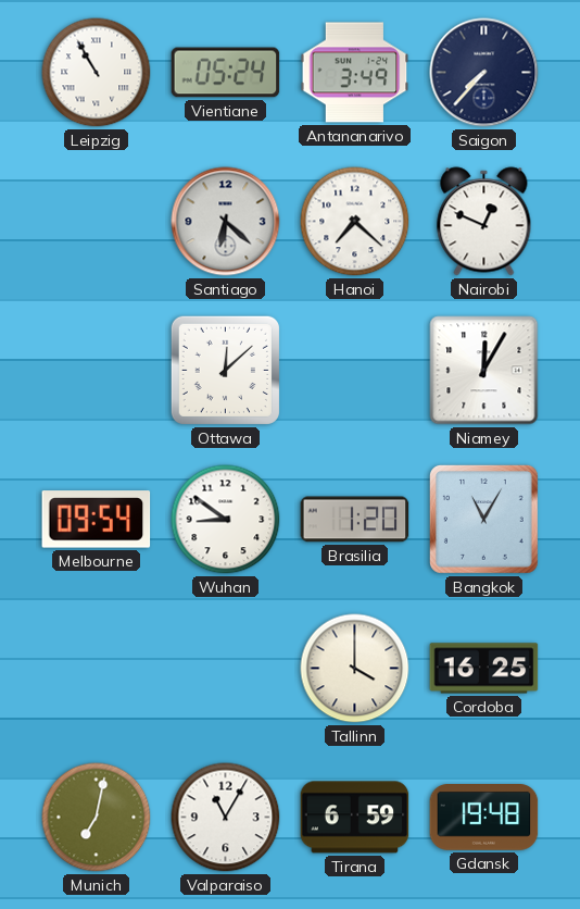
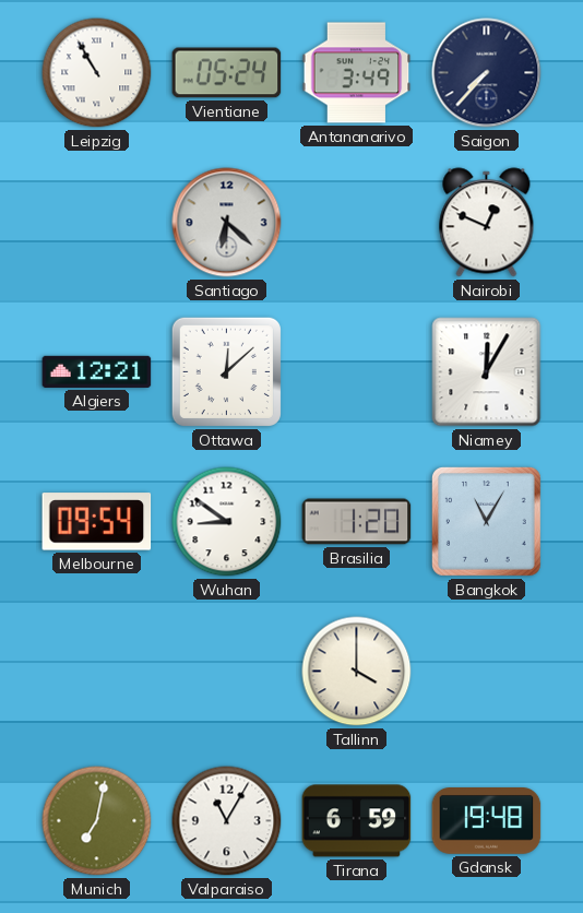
Hanoi: 7:22 -> none (355, 222)
Algiers: none -> 12:21 (97, 371)
Cordoba: 16:25 -> none (484, 669)
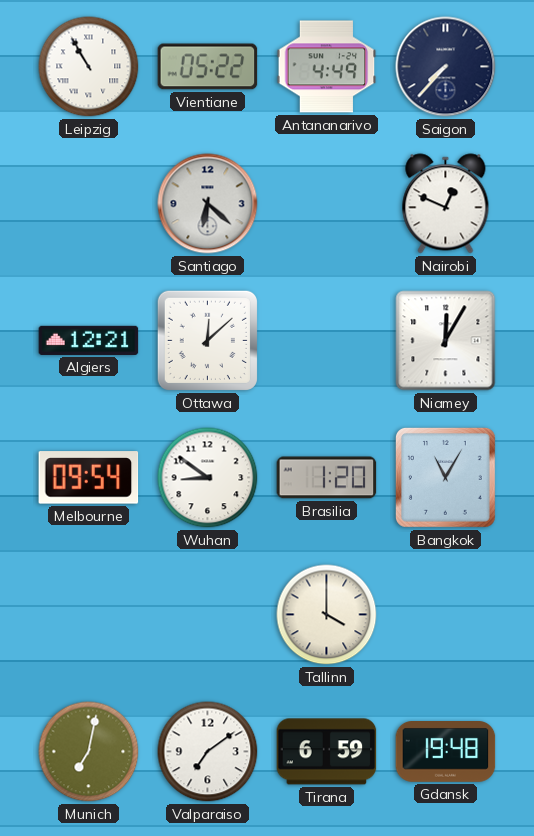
Vientiane: 05:24 -> 05:22 (208, 67)
Antananarivo: 3:49 -> 4:49 (327, 67)
Valparaiso: 11:05 -> 7:09 (208, 752)
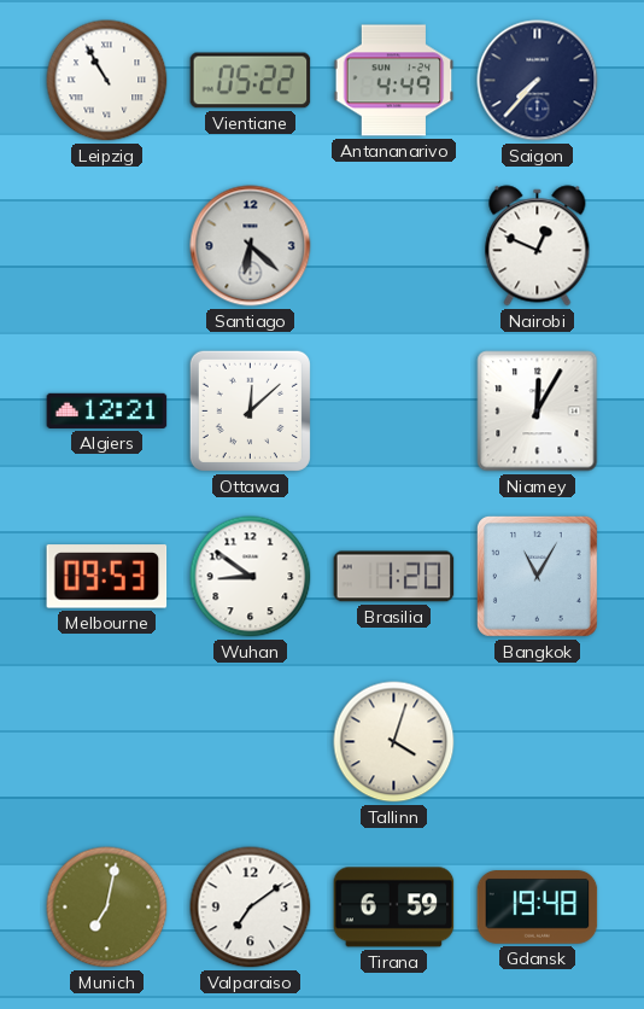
Melbourne: 09:54 -> 09:53 (107, 577)
Tallinn: 4:00 -> 4:03 (394, 742)
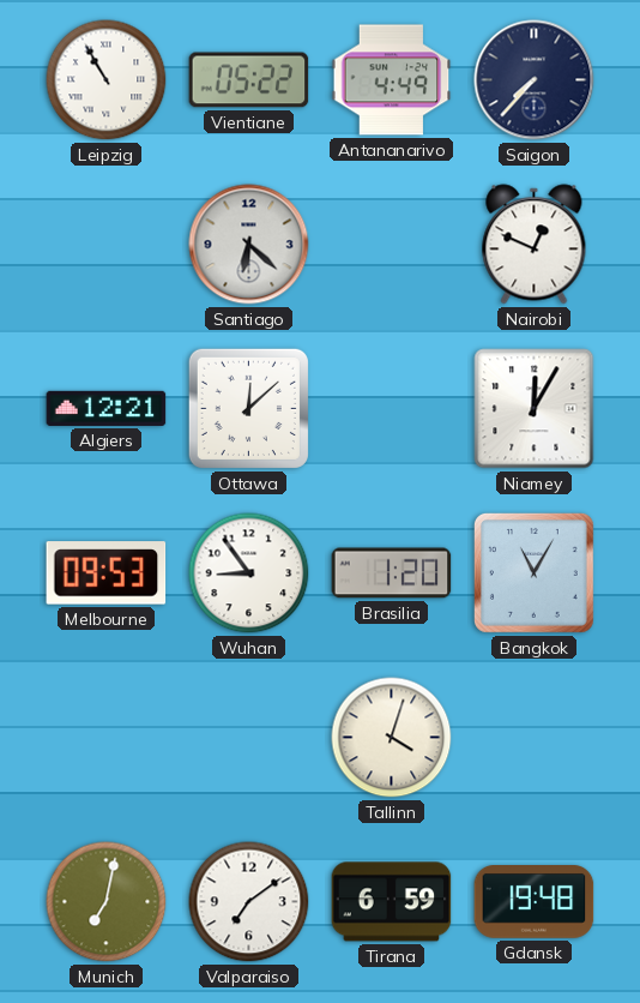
Wuhan: 8:51 -> 8:54 (249, 573)
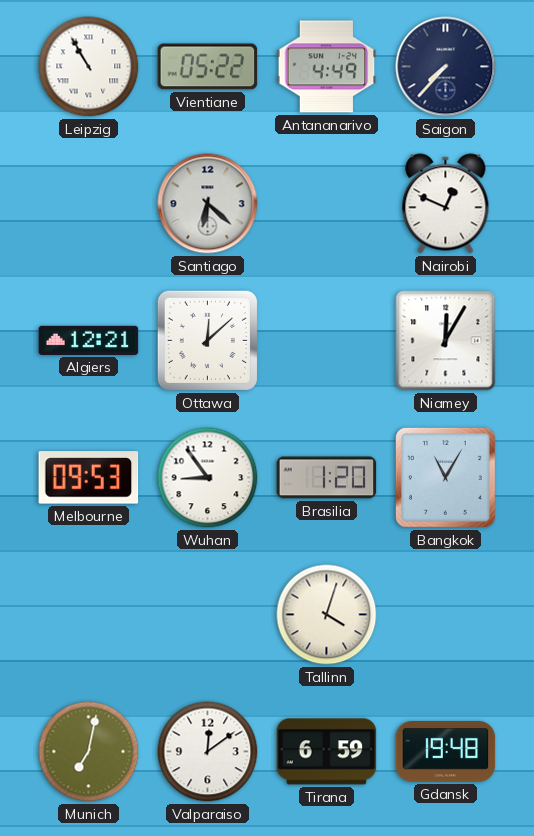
Valparaiso: 7:09 -> 12:09 (208, 752)
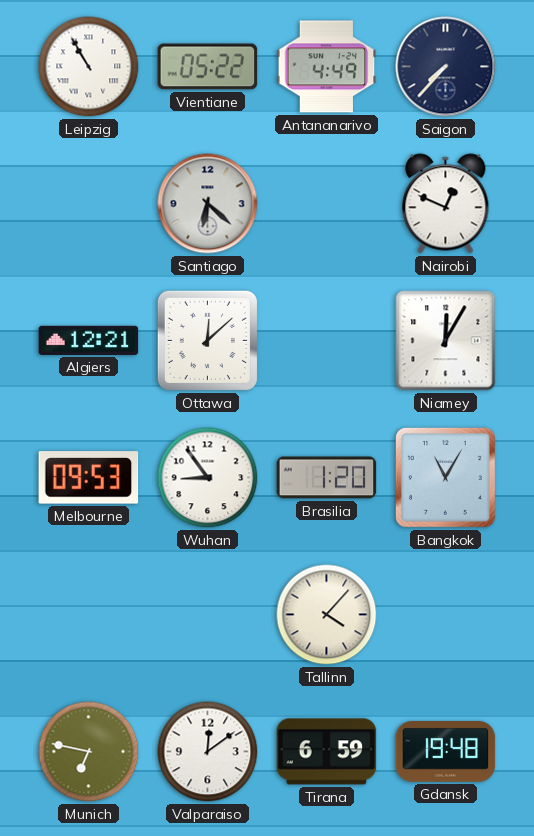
Tallinn: 4:03 -> 4:07 (327, 615)
Munich: 7:02 -> 6:47 (89, 752)
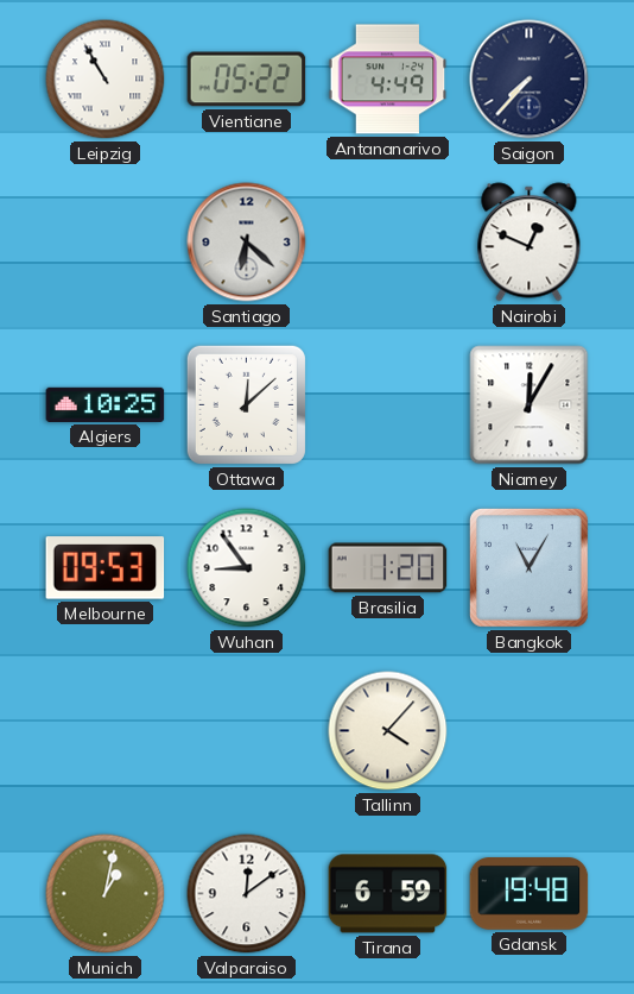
Algiers: 12:21 -> 10:25 (106, 404)
Munich: 6:47 -> 1:02 (106, 894)
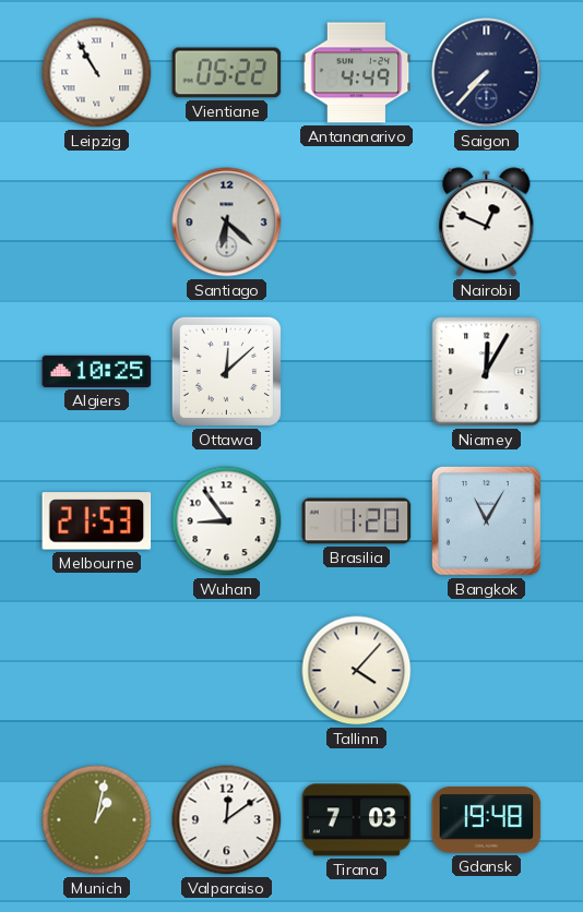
Melbourne: 09:53 -> 21:53 (97, 521)
Tirana: 6:59 -> 7:03 (357, 820)
